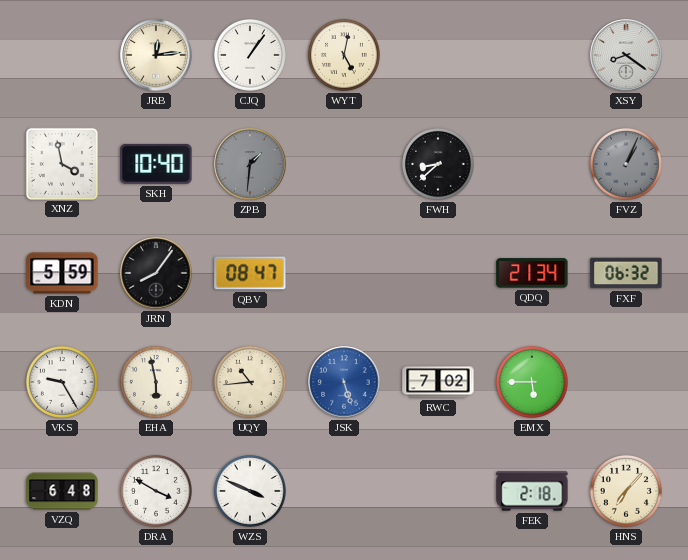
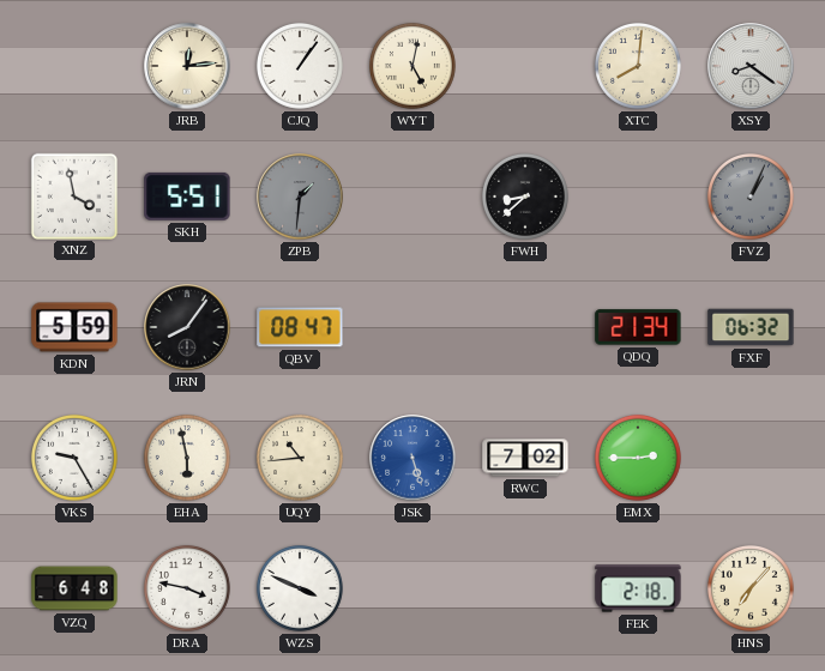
XTC: none -> 8:01 (638, 66)
SKH: 10:40 -> 5:51 (187, 197)
EMX: 5:45 -> 2:45 (638, 458)
DRA: 3:50 -> 3:47 (187, 588)
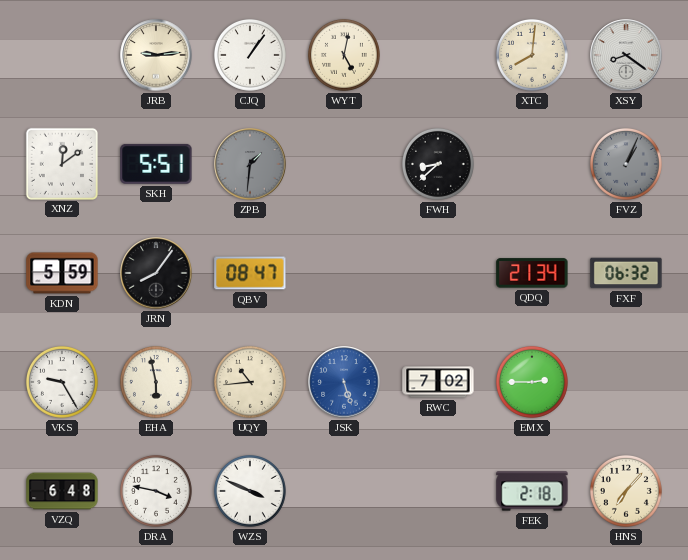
JRB: 12:14 -> 9:14 (156, 55)
XNZ: 3:58 -> 12:09 (61, 163)
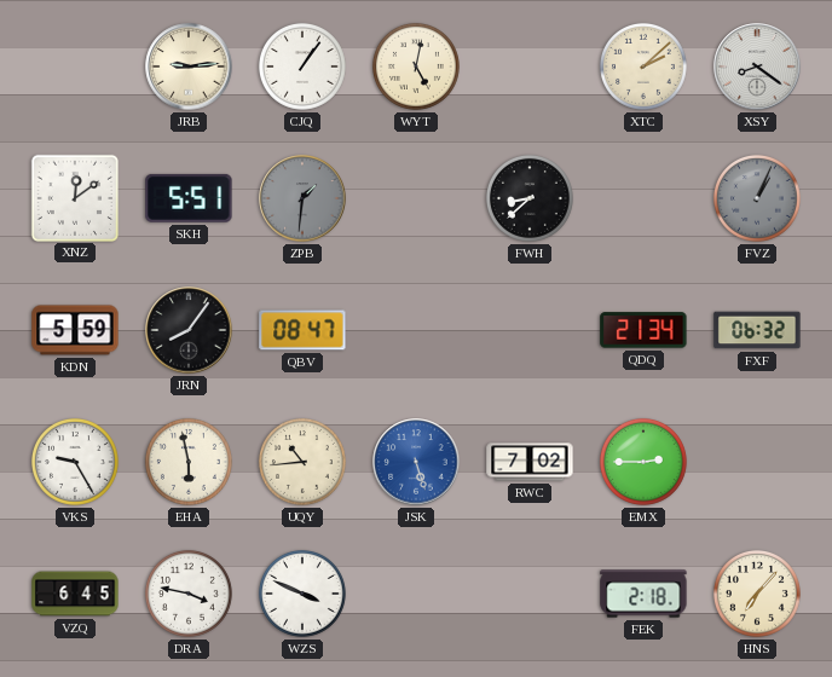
XTC: 8:01 -> 2:08 (643, 66)
VZQ: 6:48 -> 6:45 (75, 594)
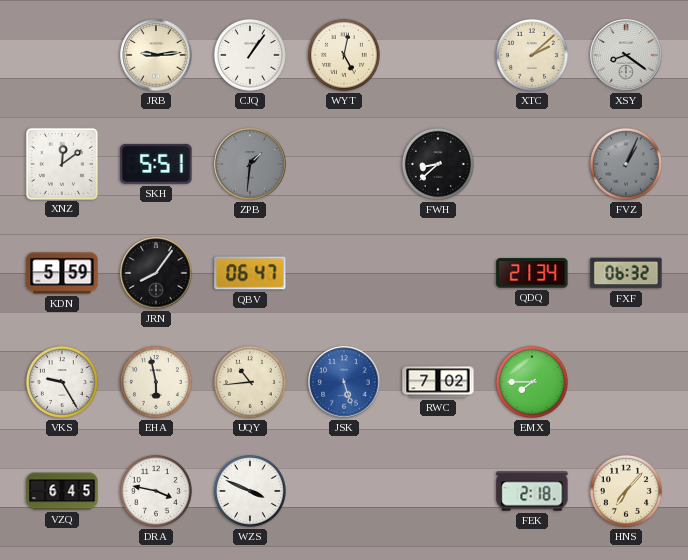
QBV: 08:47 -> 06:47 (250, 273)
EMX: 2:45 -> 7:45 (532, 382)
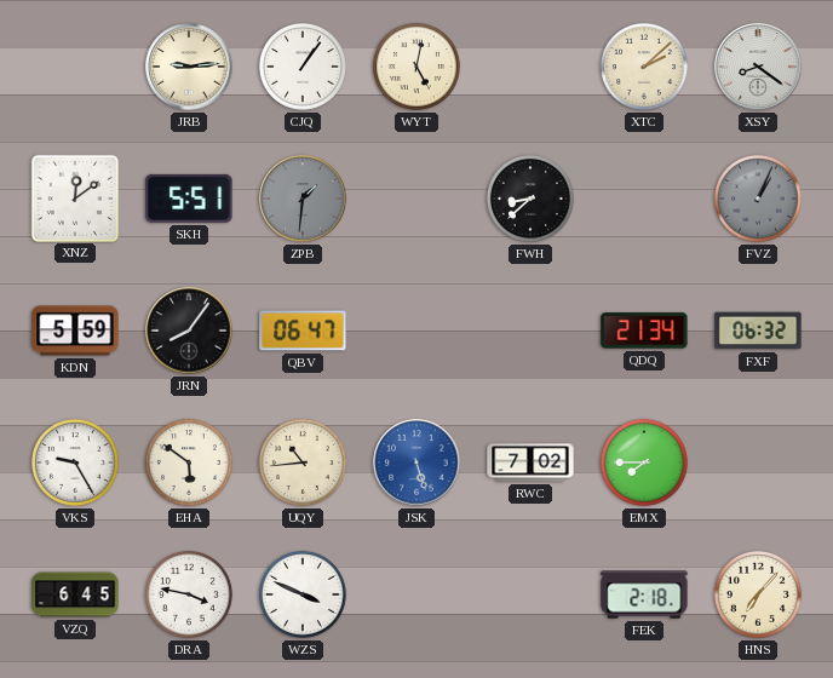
EHA: 5:58 -> 5:51 (189, 462)
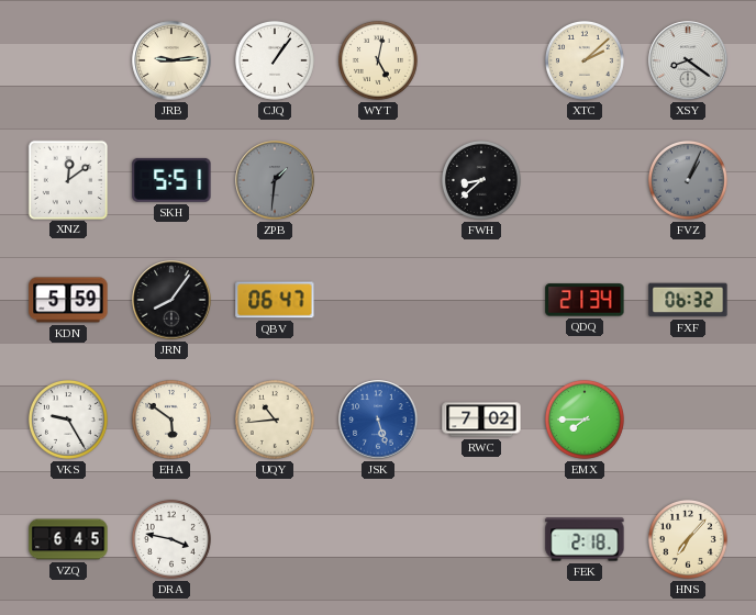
WZS: 3:49 -> none (303, 594)
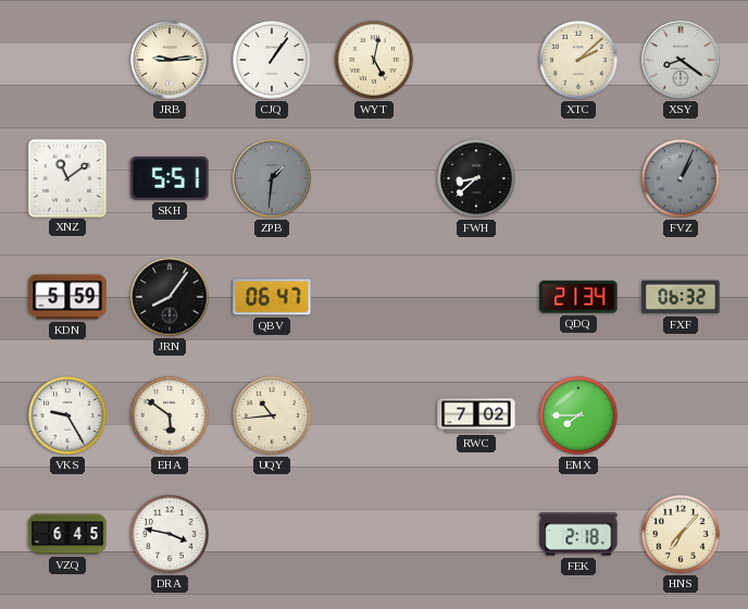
XNZ: 12:09 -> 11:09 (66, 177)
JSK: 5:27 -> none (378, 420)
